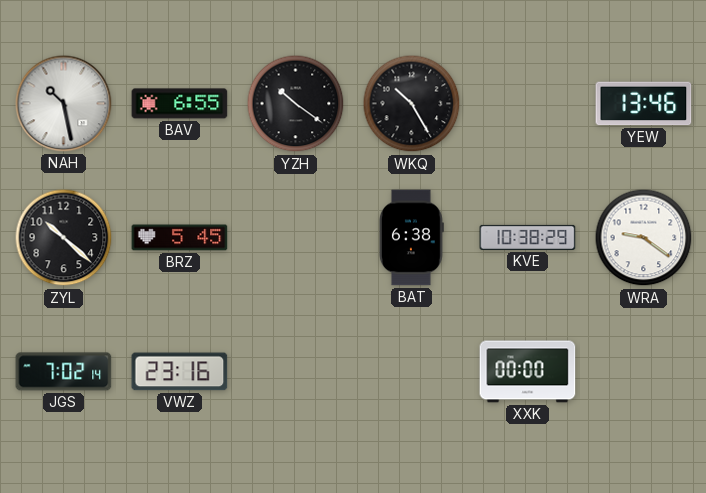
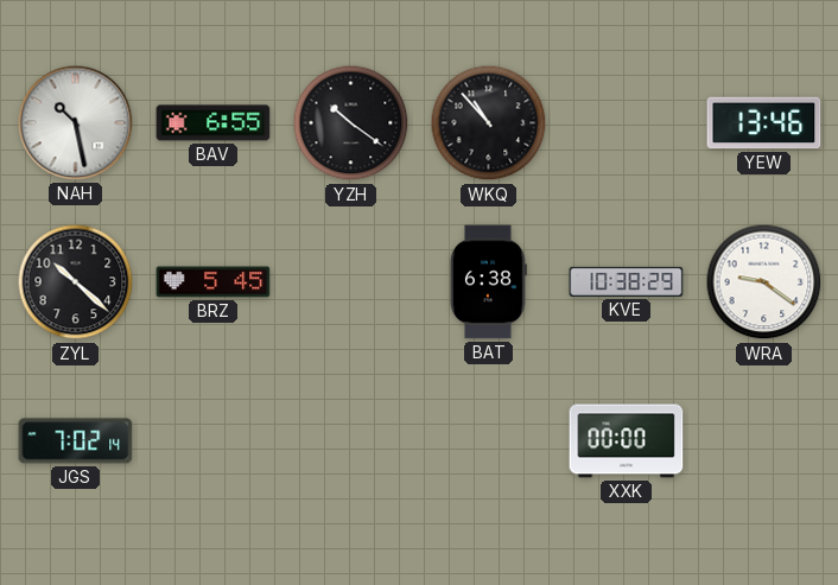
WKQ: 10:25 -> 10:53 (489, 123)
VWZ: 23:16 -> none (180, 372)
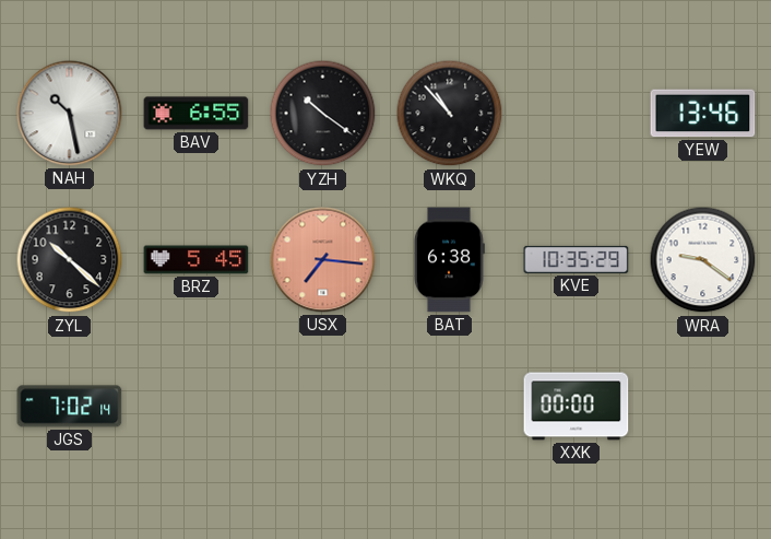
USX: none -> 7:16 (323, 260)
KVE: 10:38 -> 10:35 (577, 259)
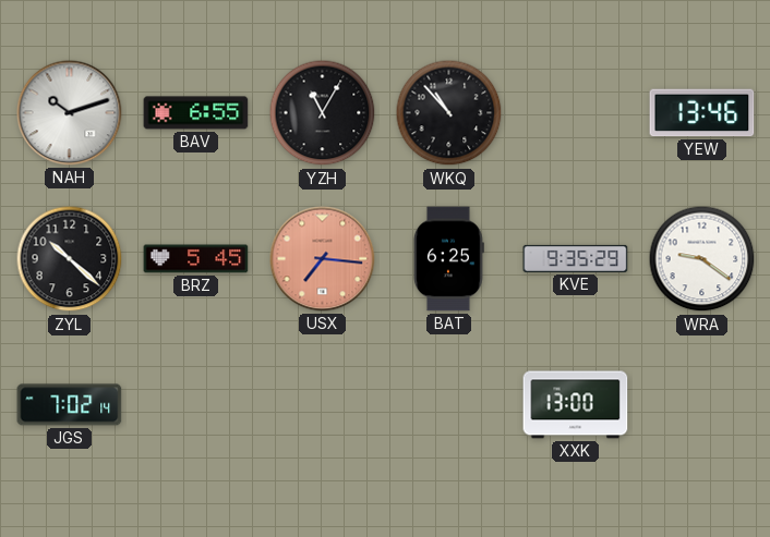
NAH: 10:28 -> 10:12 (70, 113)
YZH: 10:21 -> 11:05 (323, 113)
BAT: 6:38 -> 6:25 (448, 259)
KVE: 10:35 -> 9:35 (576, 258)
XXK: 00:00 -> 13:00 (576, 405)
